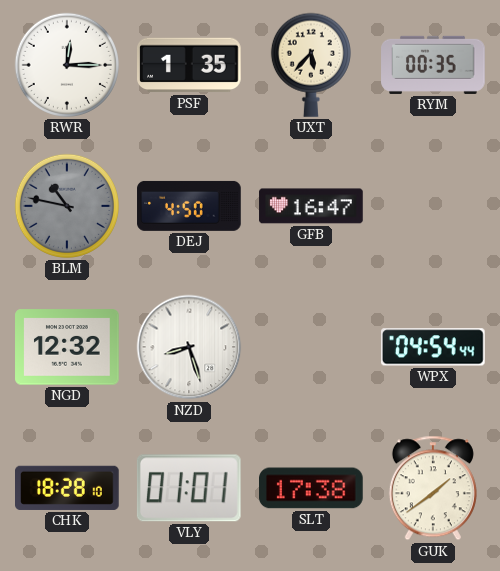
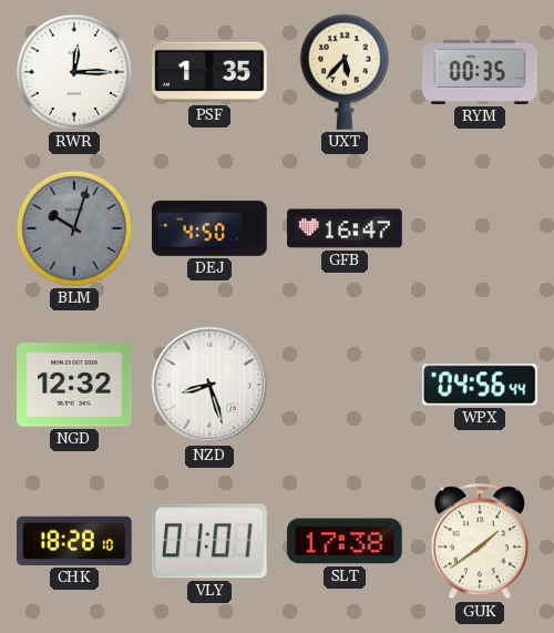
BLM: 10:47 -> 10:03 (74, 228)
WPX: 04:54 -> 04:56 (480, 385)
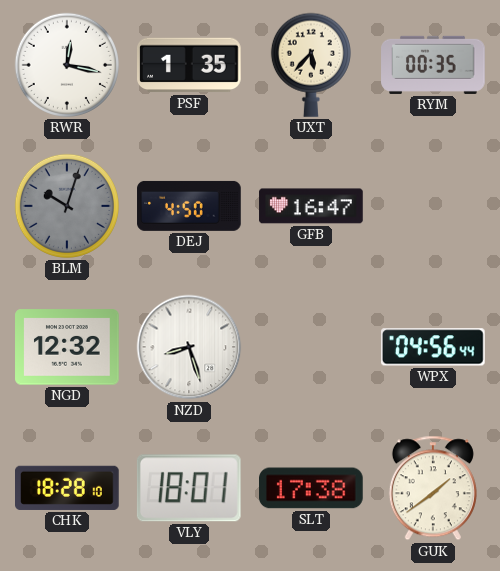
RWR: 12:15 -> 12:17 (67, 65)
VLY: 01:01 -> 18:01 (189, 488)
